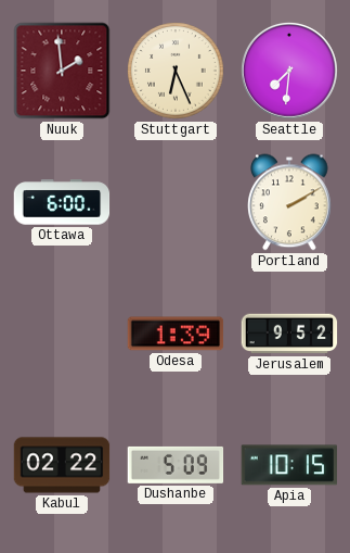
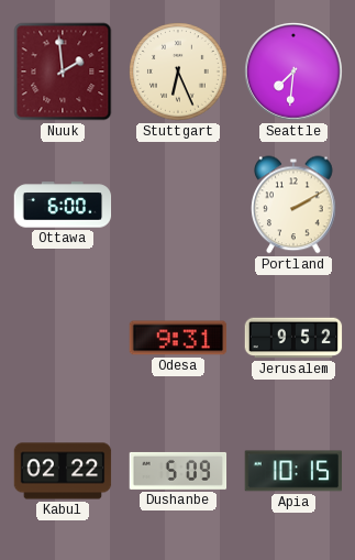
Odesa: 1:39 -> 9:31 (178, 338)
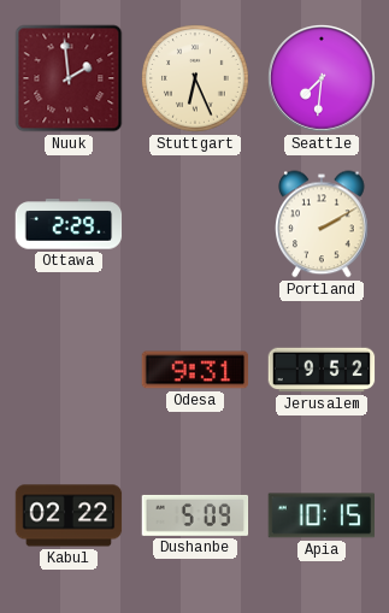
Ottawa: 6:00 -> 2:29 (69, 224)
